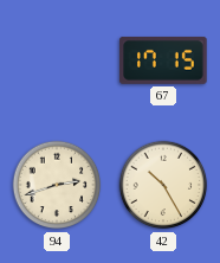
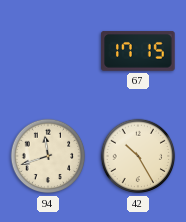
94: 2:42 -> 11:42 (48, 156)
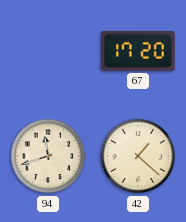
67: 17:15 -> 17:20 (138, 51)
42: 10:25 -> 1:22 (138, 156)
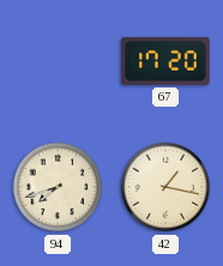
94: 11:42 -> 7:42 (58, 187)
42: 1:22 -> 1:17 (165, 187)
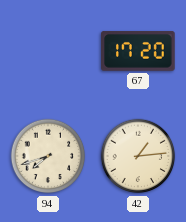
42: 1:17 -> 1:14 (138, 156)
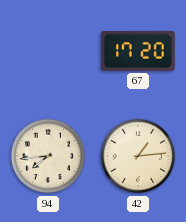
94: 7:42 -> 7:44 (48, 156)
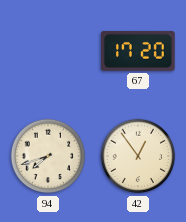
94: 7:44 -> 7:42 (48, 156)
42: 1:14 -> 12:54 (138, 156)
